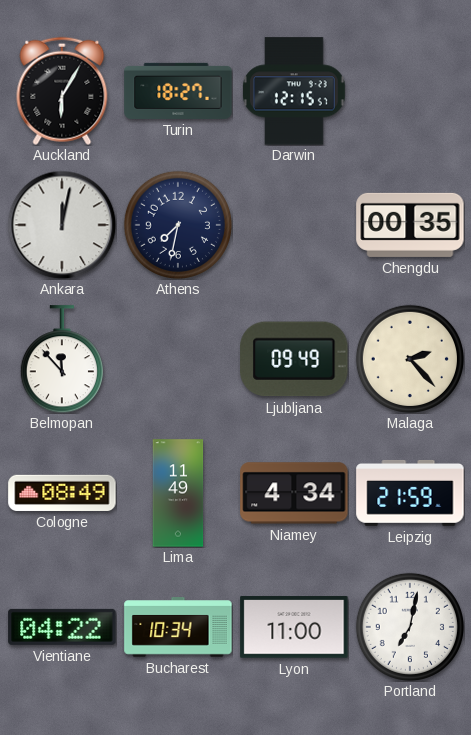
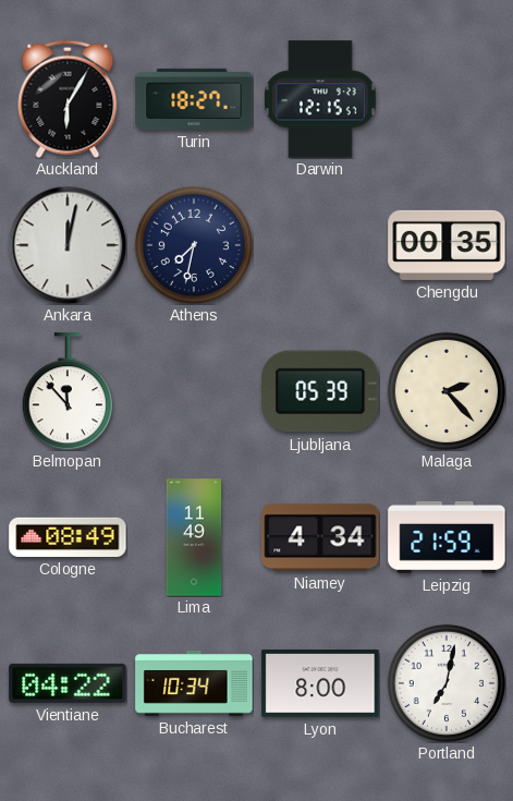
Ljubljana: 09:49 -> 05:39 (320, 391)
Lyon: 11:00 -> 8:00 (320, 683)
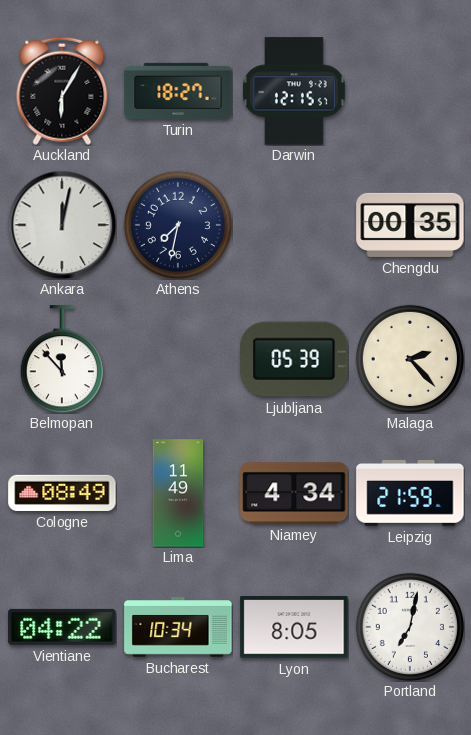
Lyon: 8:00 -> 8:05 (294, 627)
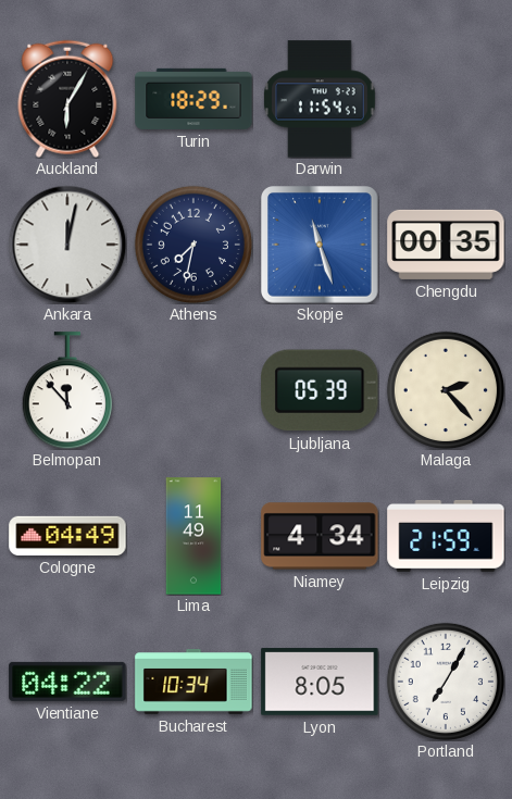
Turin: 18:27 -> 18:29 (193, 99)
Darwin: 12:15 -> 11:54 (320, 99)
Skopje: none -> 11:27 (321, 246)
Cologne: 08:49 -> 04:49 (67, 536)
Portland: 7:02 -> 7:05 (446, 682)
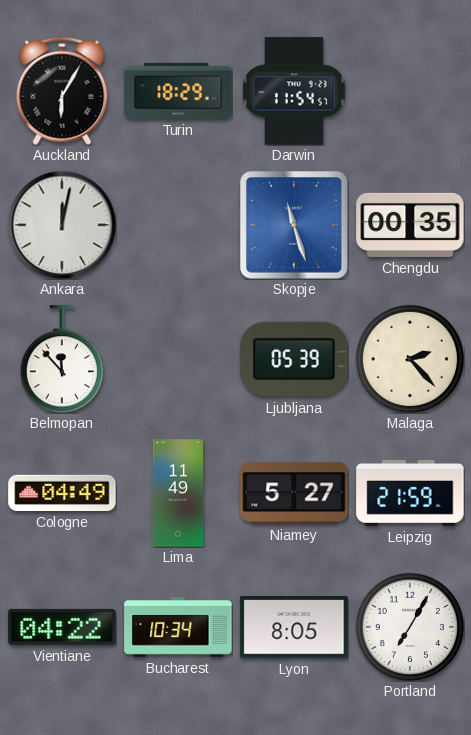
Athens: 7:32 -> none (193, 245)
Niamey: 4:34 -> 5:27 (294, 493)
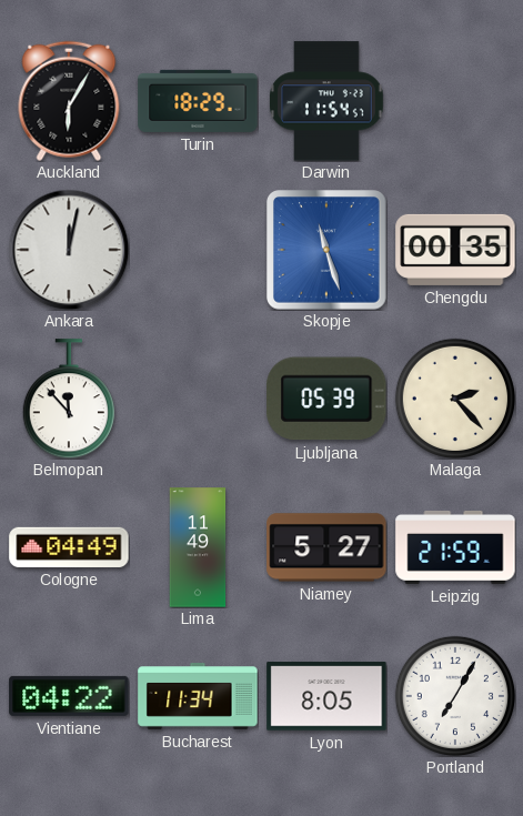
Bucharest: 10:34 -> 11:34 (198, 697)
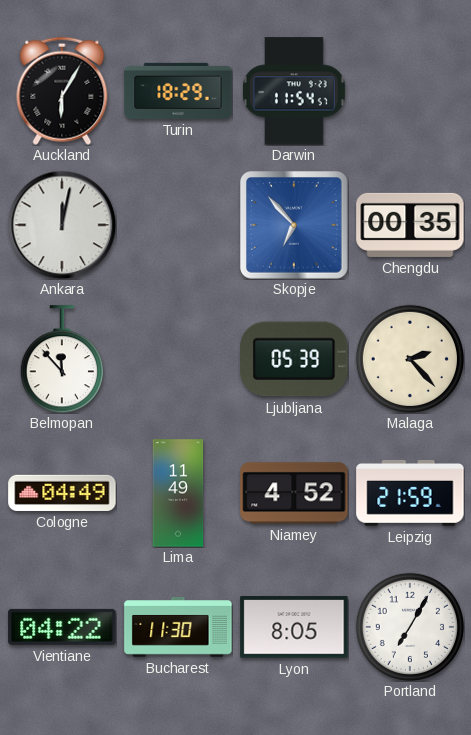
Skopje: 11:27 -> 6:53 (295, 226)
Niamey: 5:27 -> 4:52 (294, 493)
Bucharest: 11:34 -> 11:30 (178, 628)
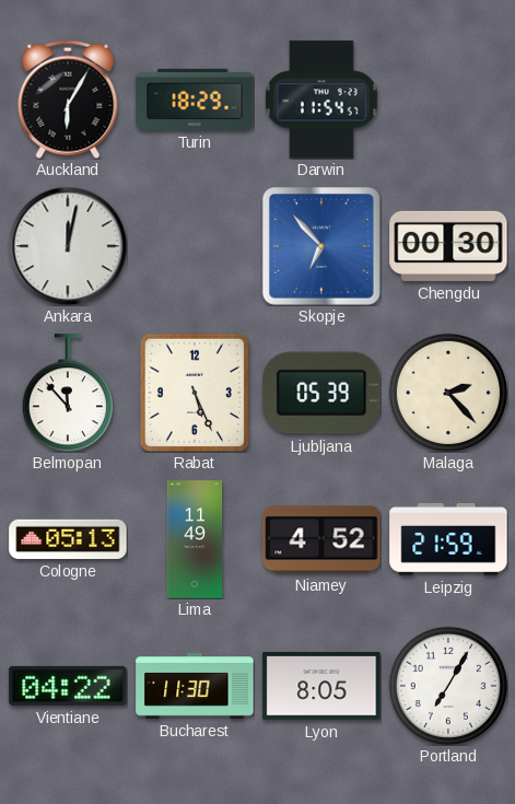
Chengdu: 00:35 -> 00:30 (448, 246)
Rabat: none -> 5:26 (194, 392)
Cologne: 04:49 -> 05:13 (68, 539)
